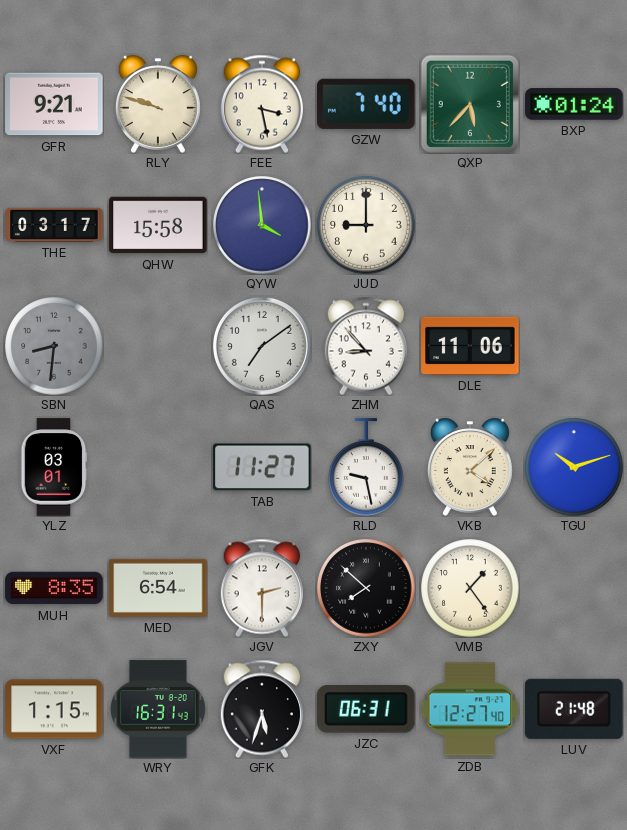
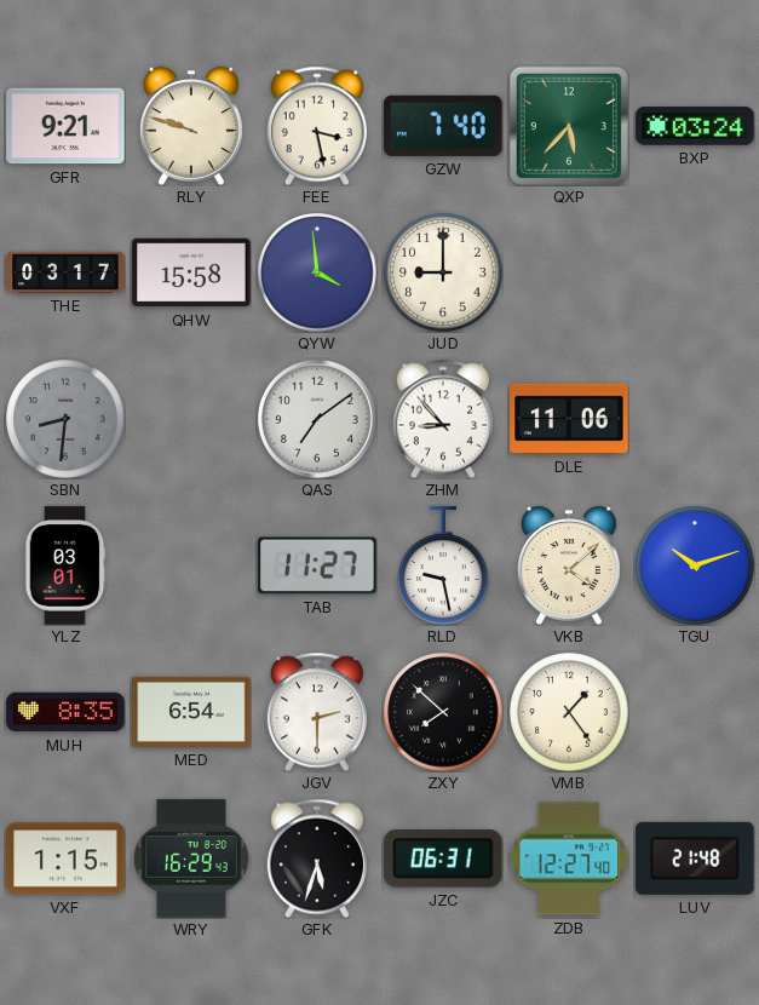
BXP: 01:24 -> 03:24 (695, 126)
WRY: 16:31 -> 16:29 (191, 858)
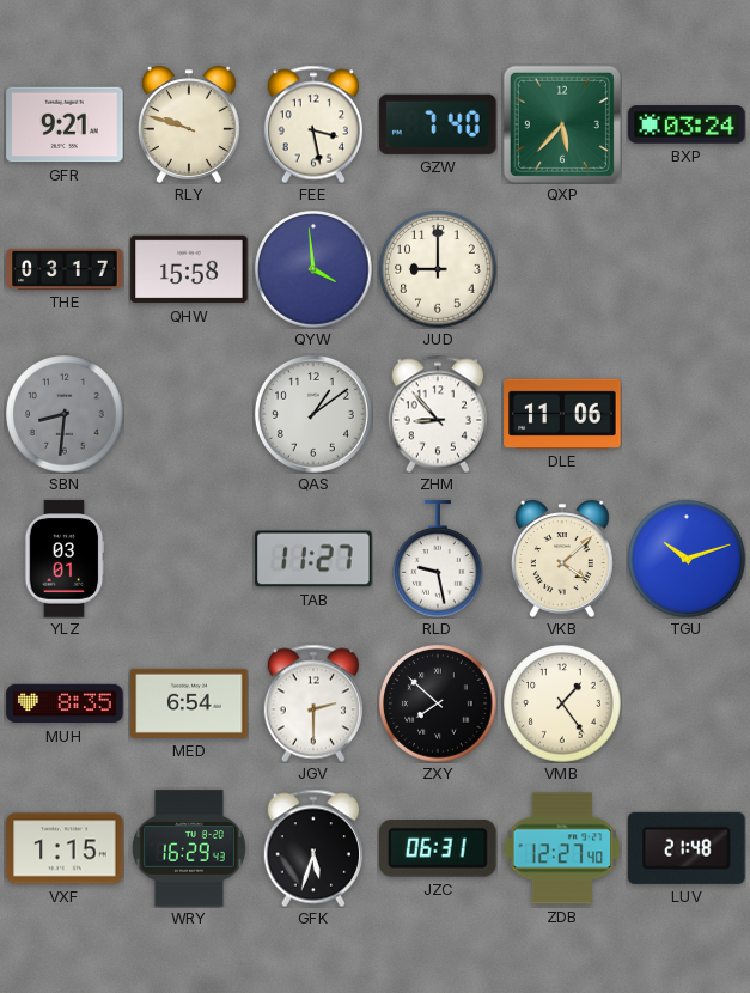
QAS: 7:09 -> 1:09 (313, 414)
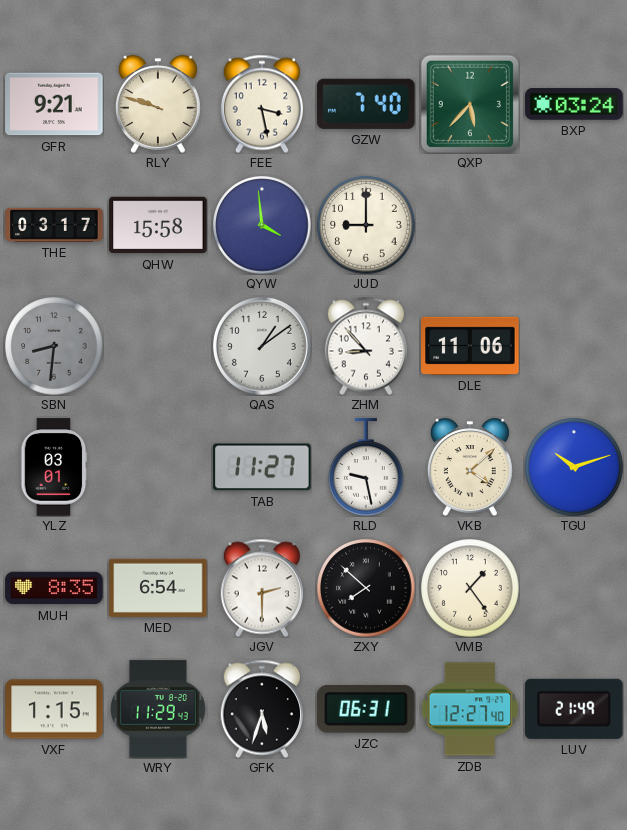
WRY: 16:29 -> 11:29 (158, 709)
LUV: 21:48 -> 21:49 (574, 709)
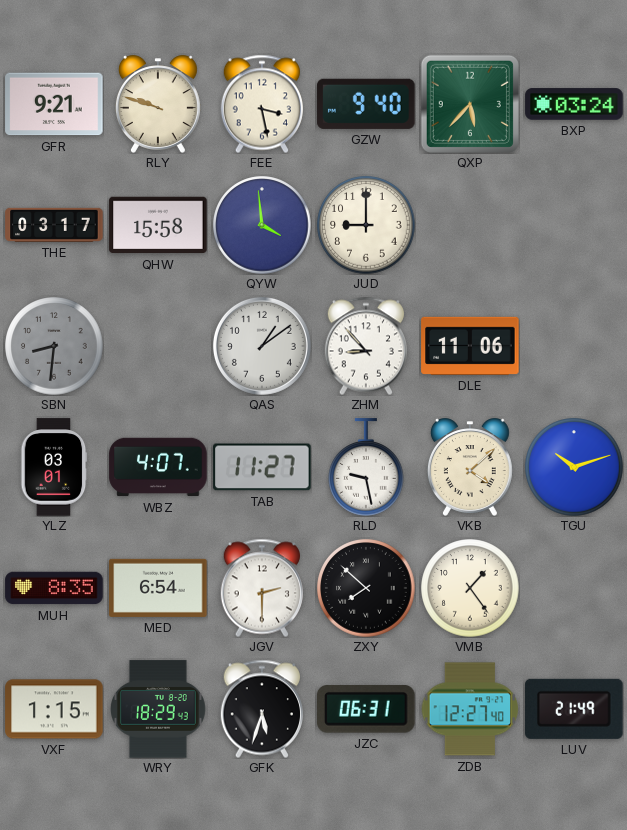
GZW: 7:40 -> 9:40 (366, 104)
WBZ: none -> 4:07 (158, 467)
WRY: 11:29 -> 18:29 (158, 709)
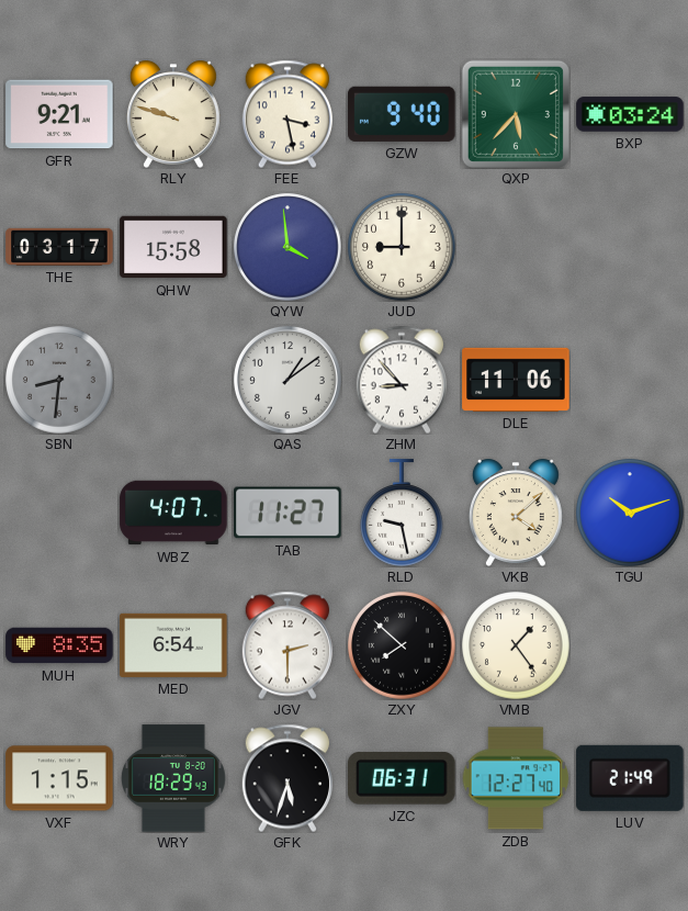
YLZ: 03:01 -> none (54, 467)
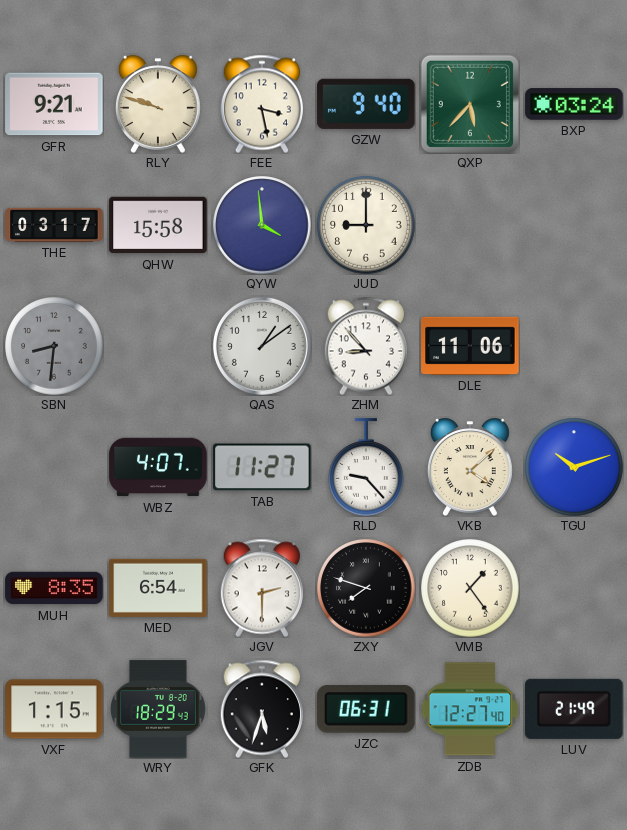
RLD: 9:28 -> 9:23 (367, 467)
ZXY: 7:52 -> 7:48 (366, 588)
